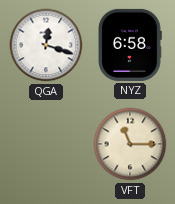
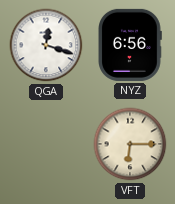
NYZ: 6:58 -> 6:56 (130, 45)
VFT: 11:15 -> 6:15 (130, 144)
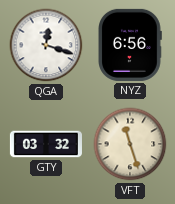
GTY: none -> 03:32 (46, 144)
VFT: 6:15 -> 11:27 (130, 144)
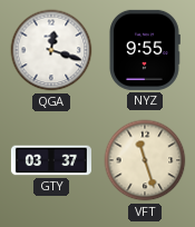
NYZ: 6:56 -> 9:55 (145, 50)
GTY: 03:32 -> 03:37 (51, 160)
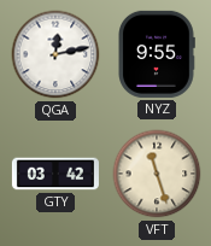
QGA: 12:18 -> 12:13 (55, 54)
GTY: 03:37 -> 03:42 (55, 174)
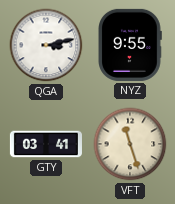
QGA: 12:13 -> 3:13 (46, 45)
GTY: 03:42 -> 03:41 (46, 144)
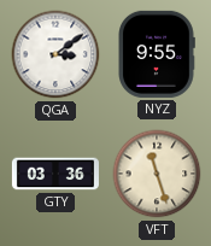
QGA: 3:13 -> 3:09 (55, 54)
GTY: 03:41 -> 03:36 (55, 174)
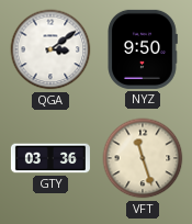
NYZ: 9:55 -> 9:50 (143, 49)
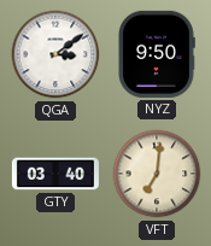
GTY: 03:36 -> 03:40 (55, 174)
VFT: 11:27 -> 7:01 (157, 174)
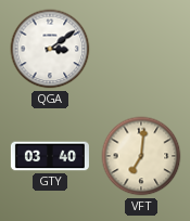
NYZ: 9:50 -> none (157, 54)
